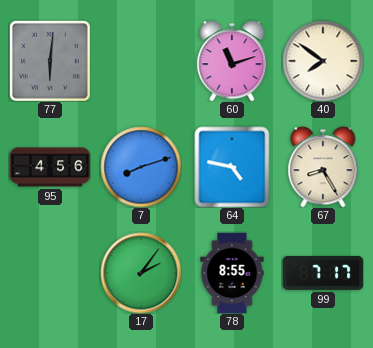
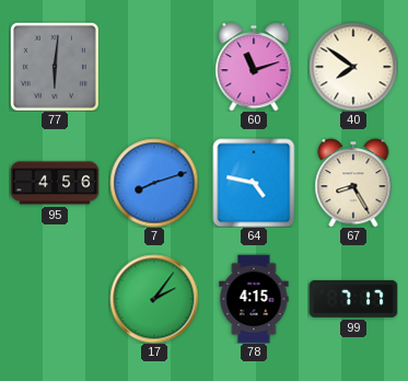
78: 8:55 -> 4:15 (254, 299)
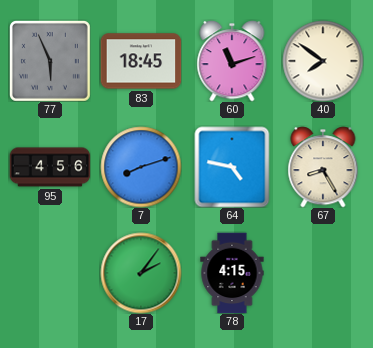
77: 6:01 -> 5:56 (50, 61)
83: none -> 18:45 (141, 61)
99: 7:17 -> none (353, 299)
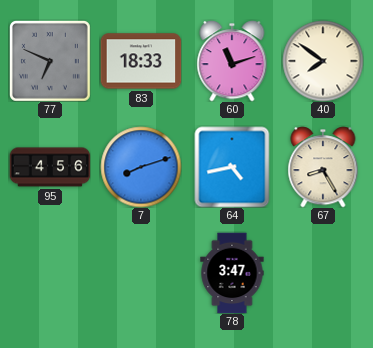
77: 5:56 -> 6:49 (50, 61)
83: 18:45 -> 18:33 (141, 61)
64: 4:47 -> 4:43 (232, 167)
17: 2:06 -> none (141, 273)
78: 4:15 -> 3:47 (232, 273)
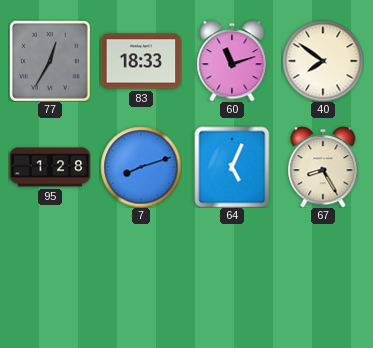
77: 6:49 -> 12:35 (50, 61)
95: 4:56 -> 1:28 (50, 167)
64: 4:43 -> 5:04 (232, 167)
78: 3:47 -> none (232, 273)
